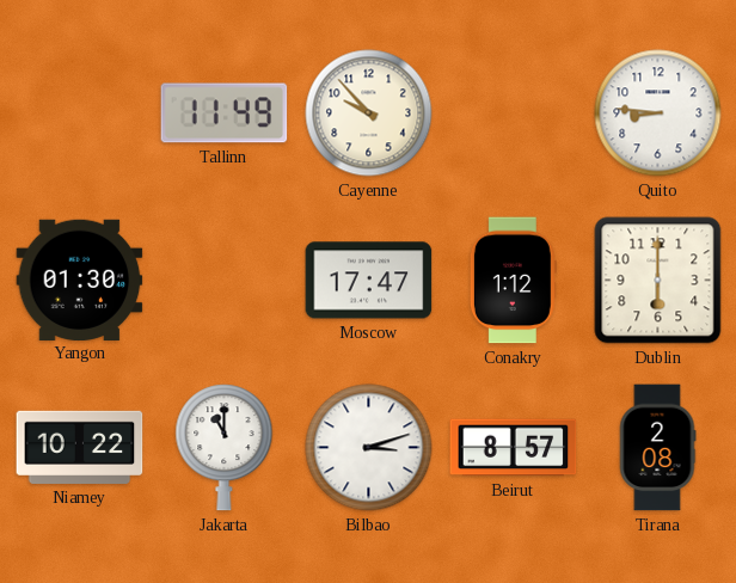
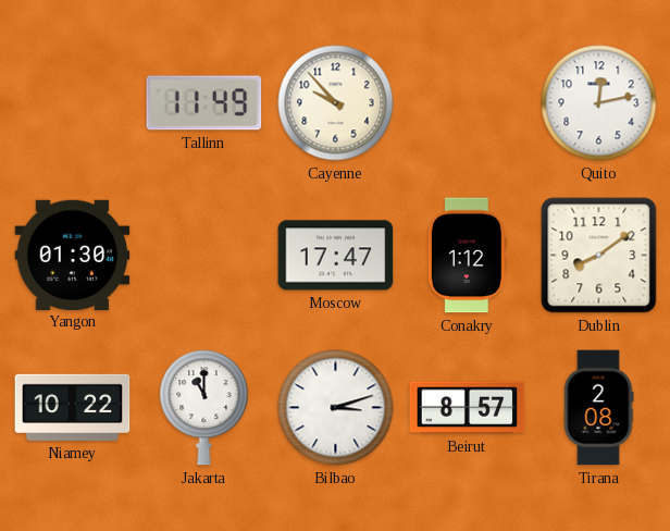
Quito: 8:46 -> 12:13 (599, 103)
Dublin: 6:00 -> 8:09 (599, 256)
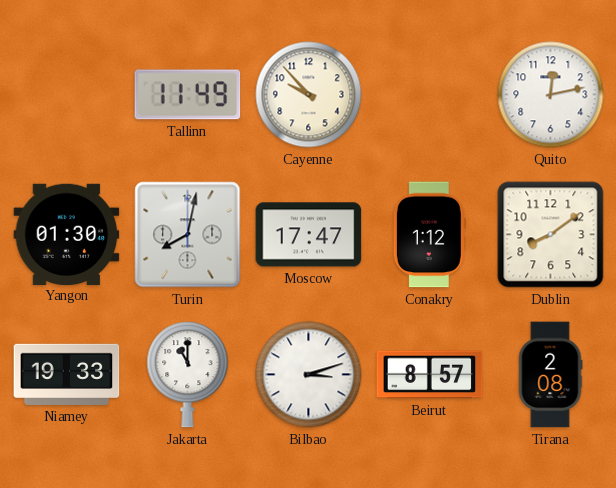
Turin: none -> 8:02 (188, 235)
Niamey: 10:22 -> 19:33 (67, 374)
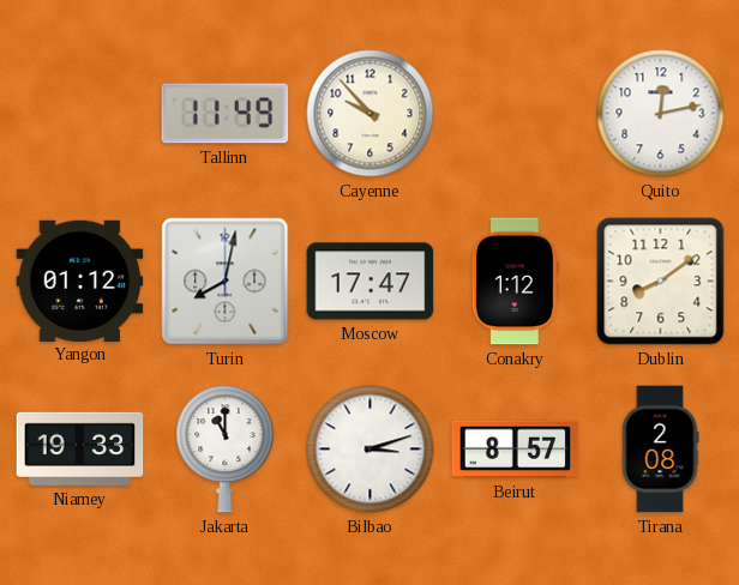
Yangon: 01:30 -> 01:12 (80, 281)
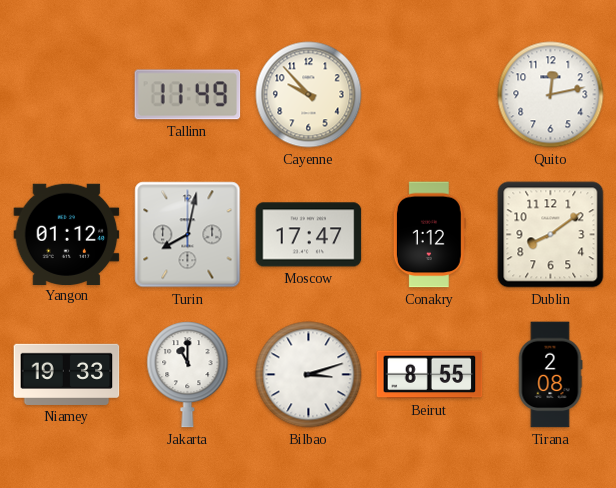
Beirut: 8:57 -> 8:55 (430, 375)
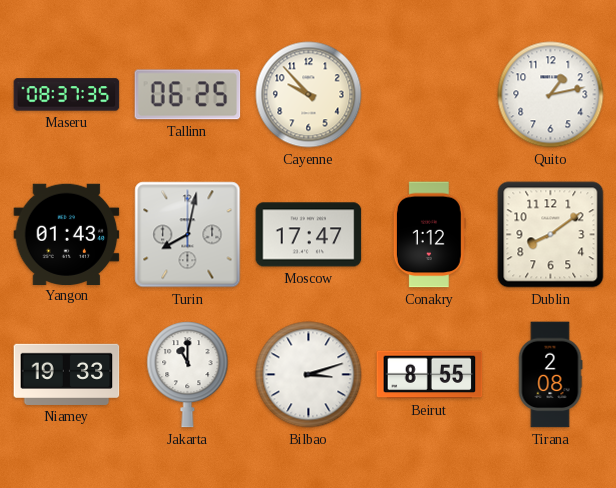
Maseru: none -> 08:37 (67, 95)
Tallinn: 11:49 -> 06:25 (188, 95)
Quito: 12:13 -> 1:13 (551, 95)
Yangon: 01:12 -> 01:43 (67, 234)
